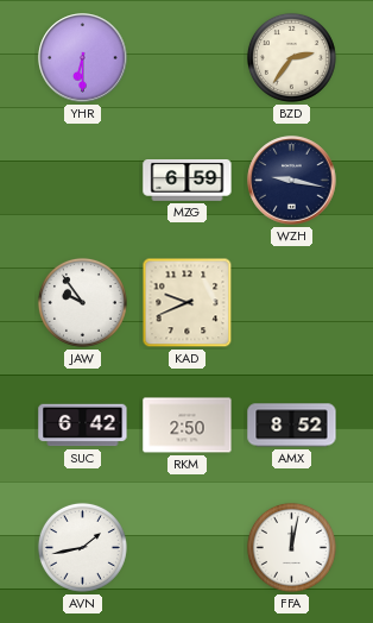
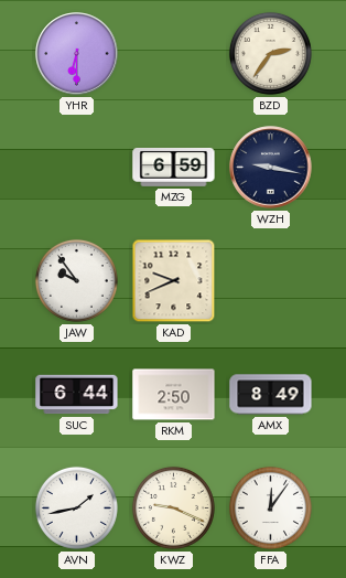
SUC: 6:42 -> 6:44 (77, 395)
AMX: 8:52 -> 8:49 (271, 395)
KWZ: none -> 9:19 (173, 507)
FFA: 12:02 -> 12:06 (270, 507)
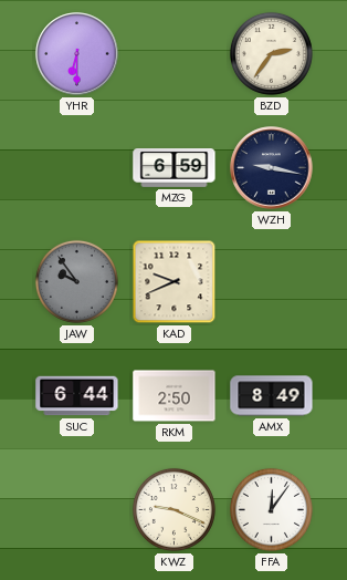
JAW dial: white -> grey (76, 281)
AVN: 1:43 -> none (76, 507)
